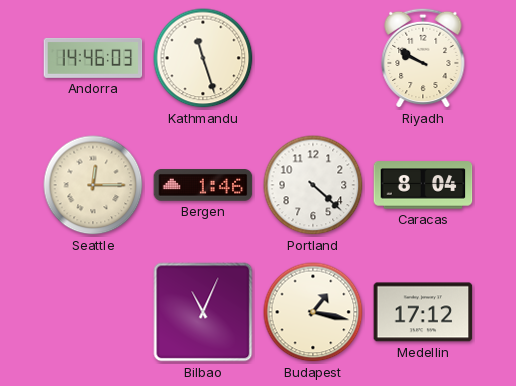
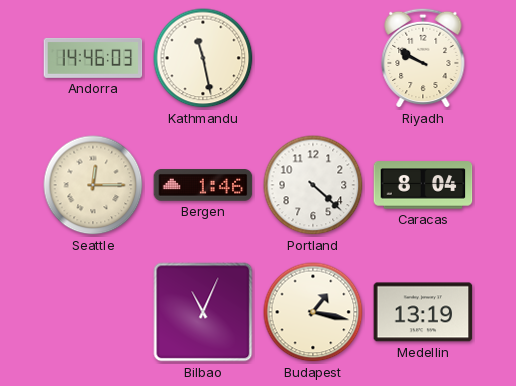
Kathmandu: 11:27 -> 11:28 (203, 58)
Medellin: 17:12 -> 13:19 (423, 312)
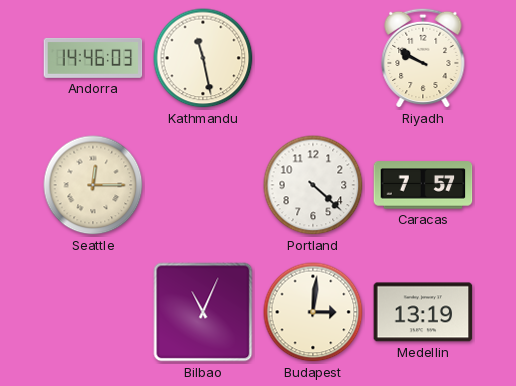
Bergen: 1:46 -> none (203, 186)
Caracas: 8:04 -> 7:57 (423, 185)
Budapest: 1:17 -> 3:01 (313, 312)
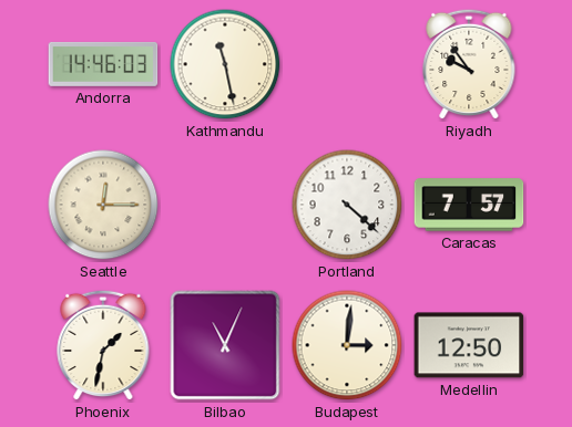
Riyadh: 9:50 -> 9:54 (469, 64)
Phoenix: none -> 1:32 (103, 345)
Medellin: 13:19 -> 12:50 (469, 345)
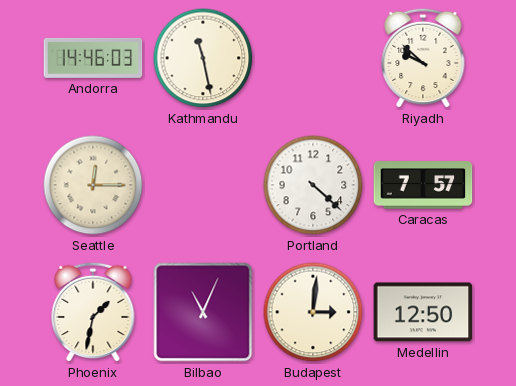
Riyadh: 9:54 -> 9:52 (423, 58)
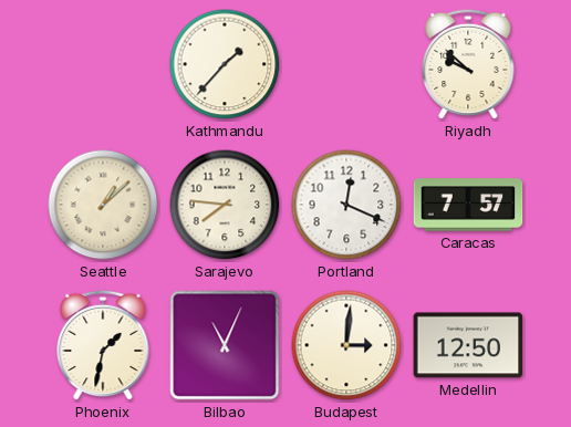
Andorra: 14:46 -> none (93, 58)
Kathmandu: 11:28 -> 1:37 (225, 64)
Seattle: 12:15 -> 1:08 (103, 205)
Sarajevo: none -> 7:46 (225, 205)
Portland: 4:22 -> 12:19 (346, 205)
